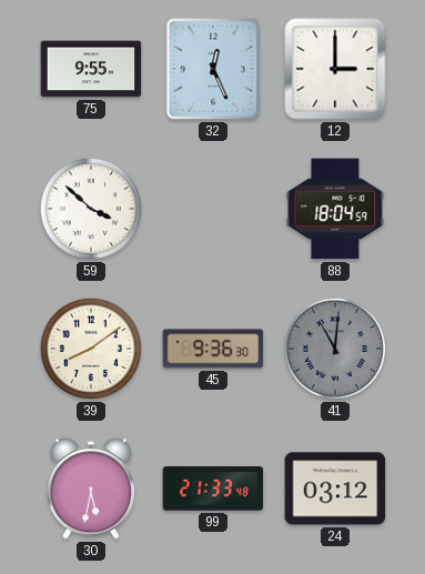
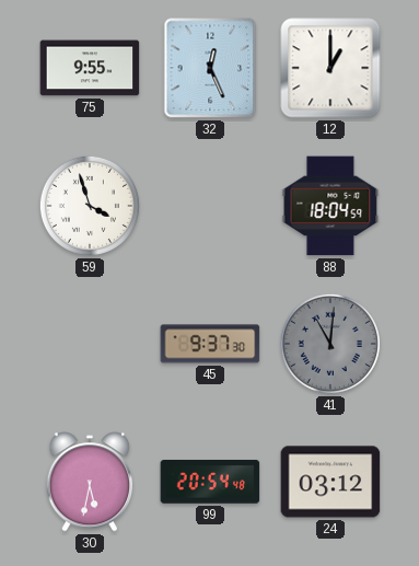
12: 3:00 -> 1:00 (330, 68)
59: 3:52 -> 3:57 (90, 206)
39: 8:09 -> none (91, 349)
45: 9:36 -> 9:37 (210, 344)
99: 21:33 -> 20:54 (210, 483)
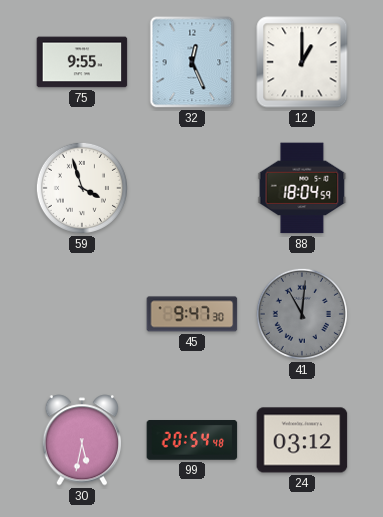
45: 9:37 -> 9:47 (192, 314)
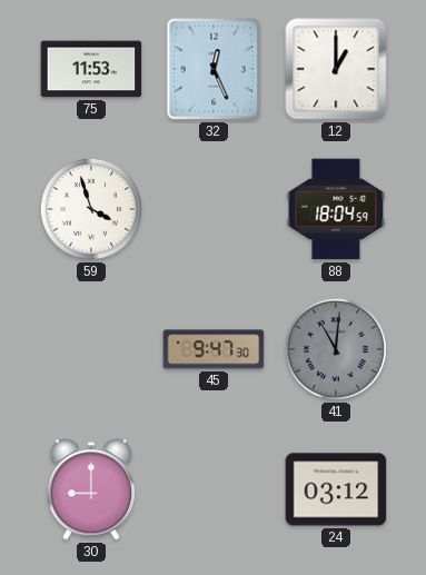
75: 9:55 -> 11:53 (91, 69)
30: 5:32 -> 9:00 (91, 489)
99: 20:54 -> none (192, 441)
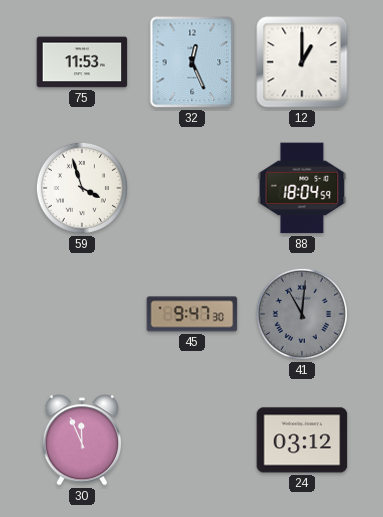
30: 9:00 -> 11:56 (82, 440)
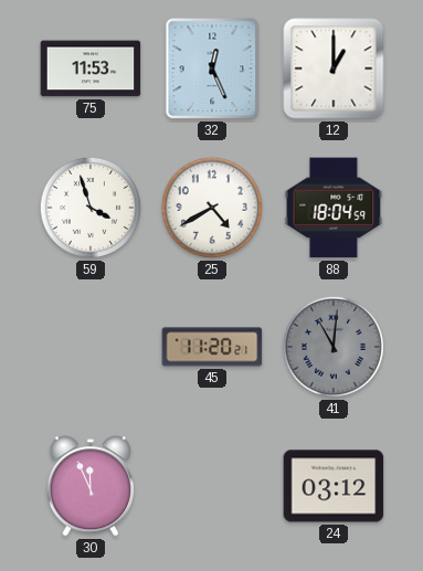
25: none -> 4:40 (212, 208)
45: 9:47 -> 11:20 (212, 347)
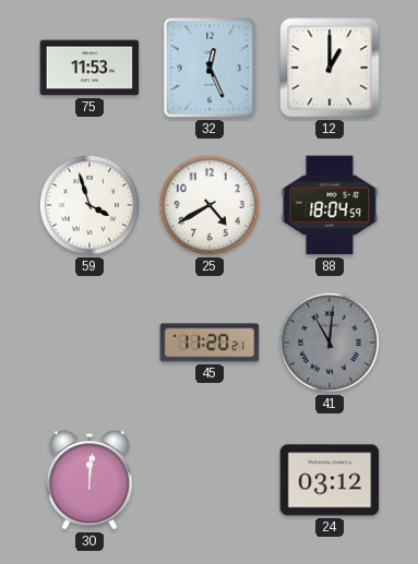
30: 11:56 -> 12:01 (89, 480)
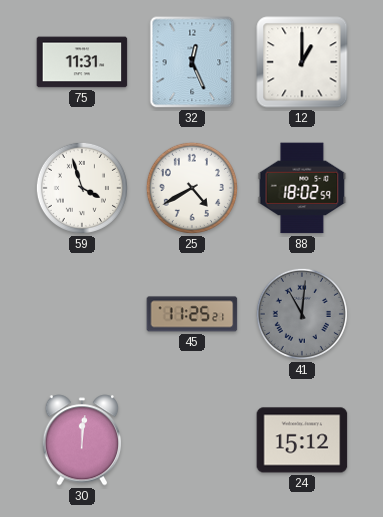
75: 11:53 -> 11:31 (82, 62)
88: 18:04 -> 18:02 (302, 188)
45: 11:20 -> 11:25 (192, 314)
24: 03:12 -> 15:12 (302, 440)
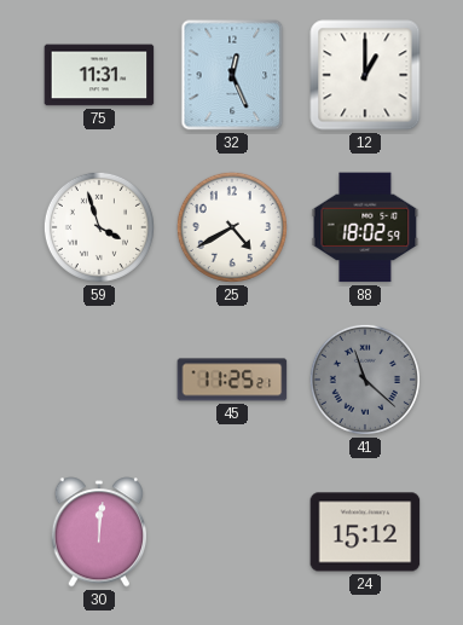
41: 11:01 -> 11:22 (365, 380)
